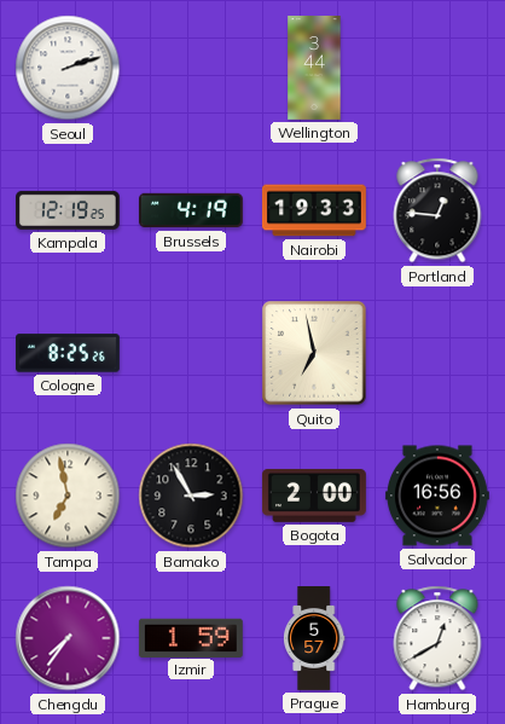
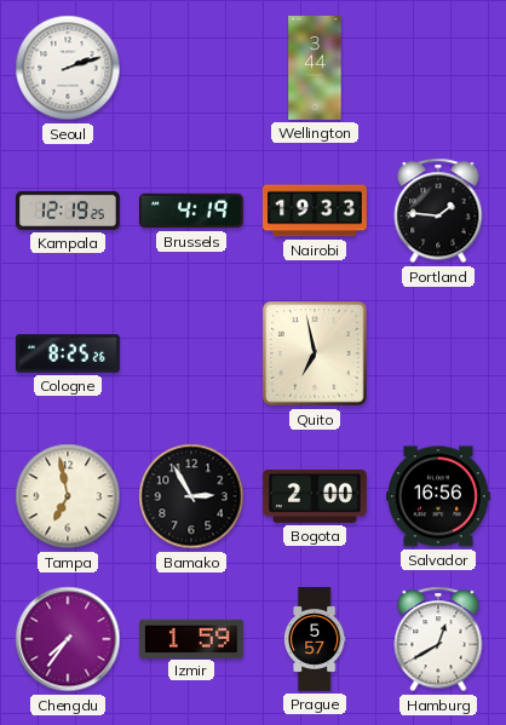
Portland: 12:46 -> 1:46 (438, 211)
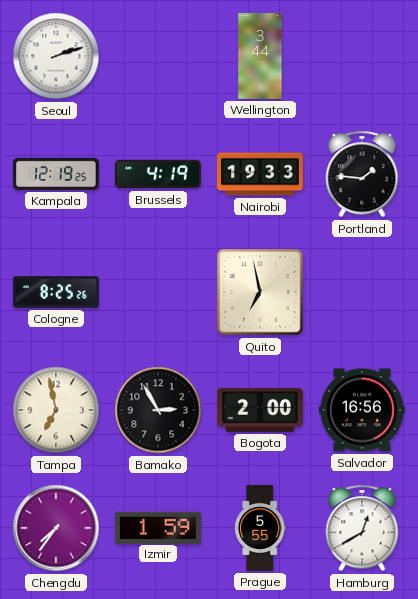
Prague: 5:57 -> 5:55 (260, 529)
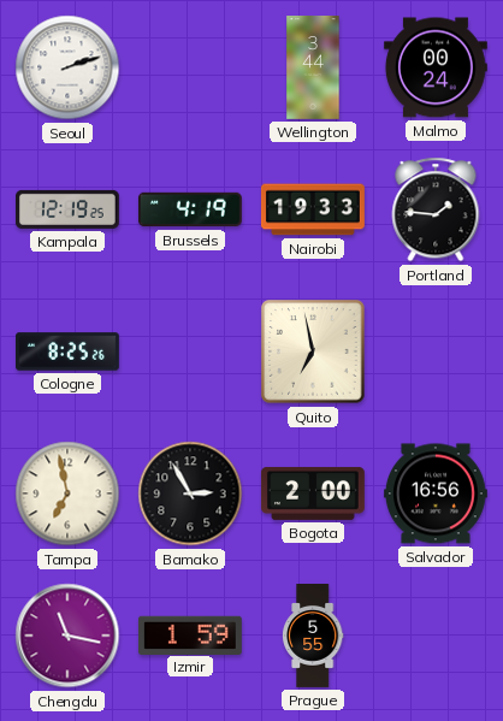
Malmo: none -> 00:24 (436, 67)
Chengdu: 7:36 -> 11:17 (67, 636)
Hamburg: 12:40 -> none (362, 528)
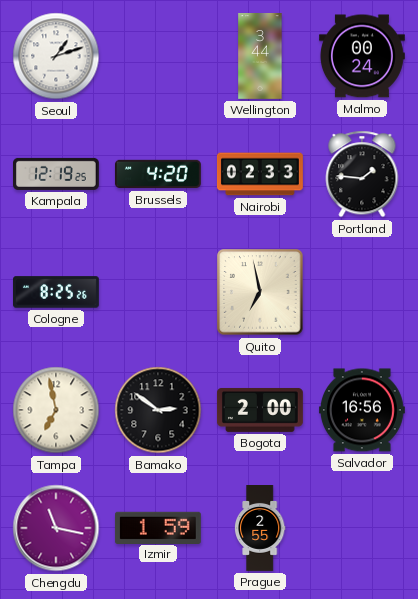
Seoul: 2:12 -> 1:12 (56, 56)
Brussels: 4:19 -> 4:20 (158, 174)
Nairobi: 19:33 -> 02:33 (260, 174)
Bamako: 2:55 -> 2:51 (158, 410)
Prague: 5:55 -> 2:55 (260, 529)
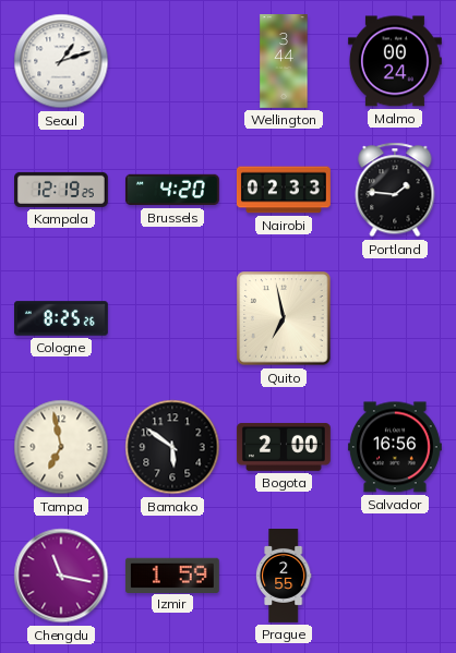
Bamako: 2:51 -> 5:51 (172, 447)
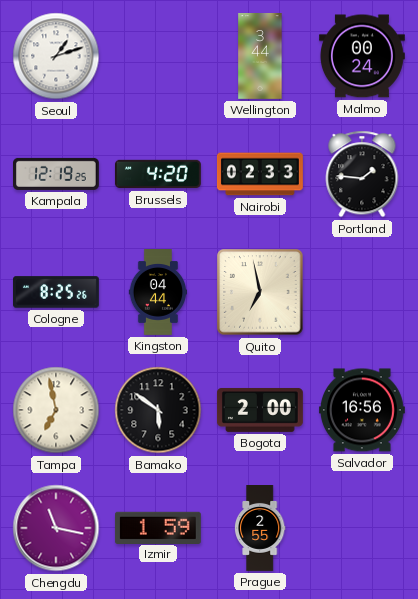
Kingston: none -> 04:44 (158, 293)
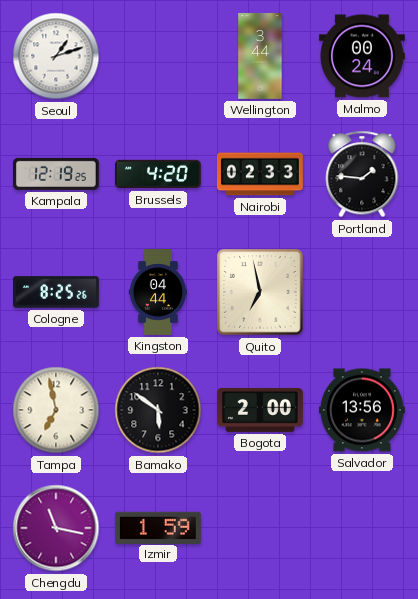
Salvador: 16:56 -> 13:56 (362, 410)
Prague: 2:55 -> none (260, 529)
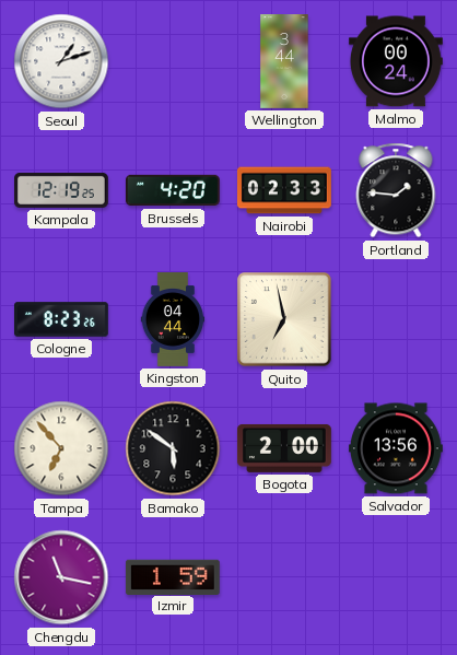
Cologne: 8:25 -> 8:23 (62, 319)
Tampa: 6:58 -> 6:53 (61, 448)
